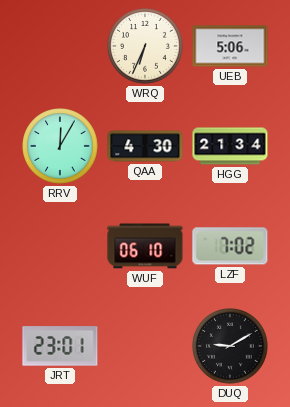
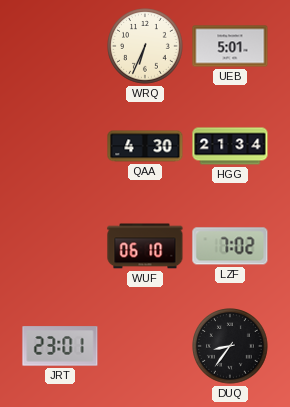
UEB: 5:06 -> 5:01 (230, 46)
RRV: 12:05 -> none (60, 146)
DUQ: 9:10 -> 8:36 (230, 346)
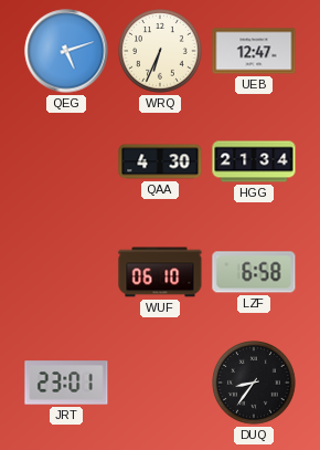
QEG: none -> 5:12 (66, 51)
UEB: 5:01 -> 12:47 (254, 51)
LZF: 7:02 -> 6:58 (254, 272)
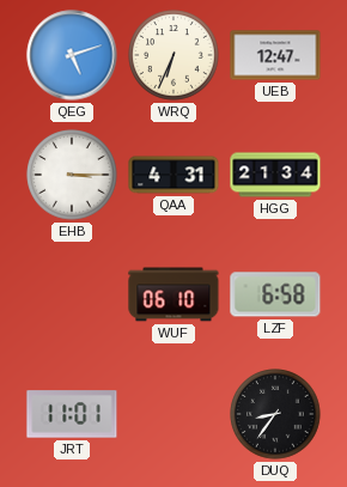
EHB: none -> 3:15 (72, 175)
QAA: 4:30 -> 4:31 (173, 175)
JRT: 23:01 -> 11:01 (72, 414)
